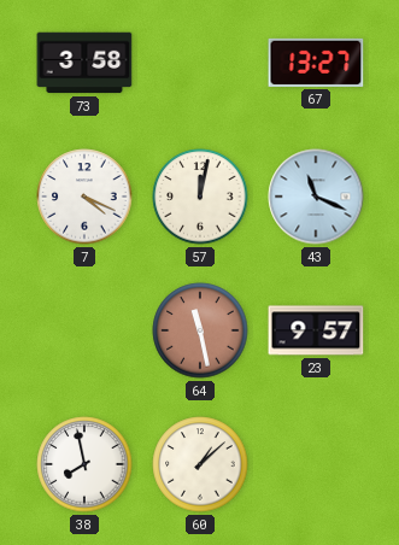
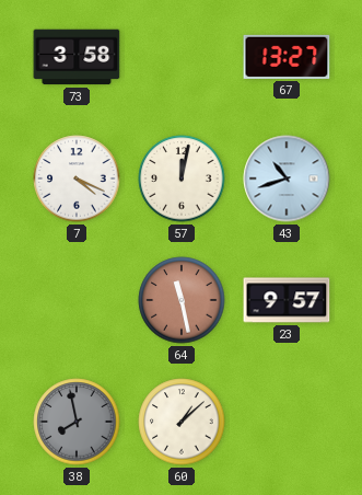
43: 11:19 -> 10:42 (287, 179)
38 dial: white -> grey (77, 422)
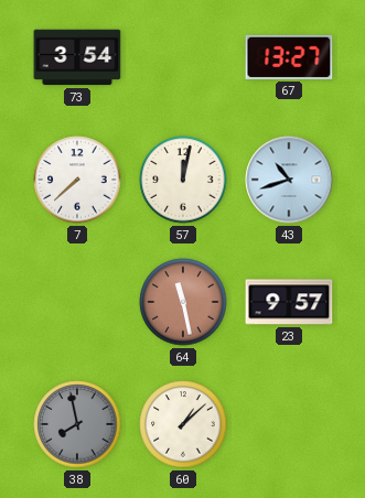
73: 3:58 -> 3:54 (77, 57)
7: 4:19 -> 7:38 (77, 180)
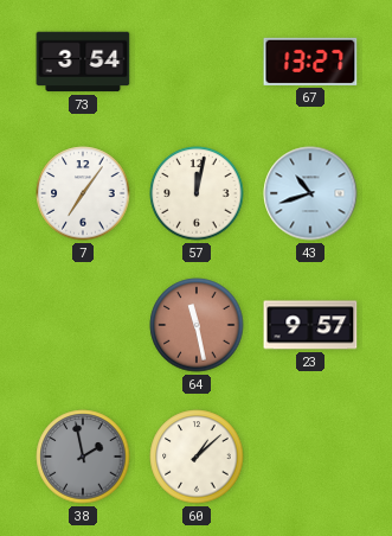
7: 7:38 -> 7:06 (83, 193)
38: 7:58 -> 1:58 (83, 457)
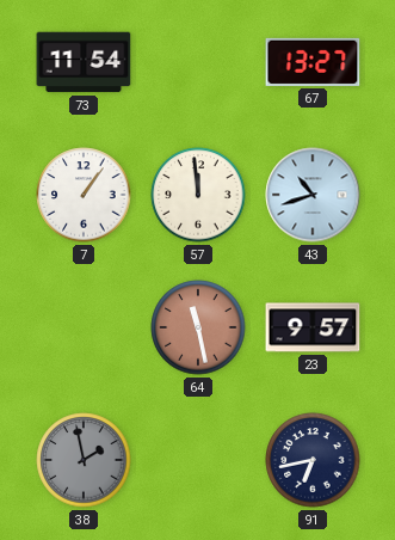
73: 3:54 -> 11:54 (84, 62)
7: 7:06 -> 1:06 (84, 195)
57: 12:02 -> 11:59 (198, 195)
60: 1:08 -> none (197, 457)
91: none -> 6:43 (313, 460)
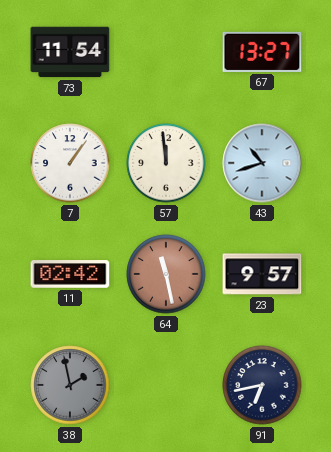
11: none -> 02:42 (70, 274)
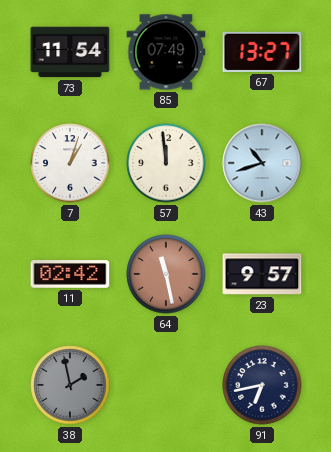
85: none -> 07:49 (166, 52)
7: 1:06 -> 1:03 (70, 163)
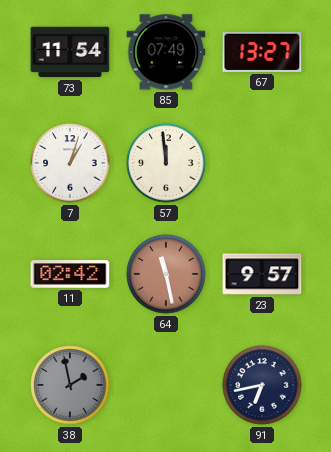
43: 10:42 -> none (262, 163)
